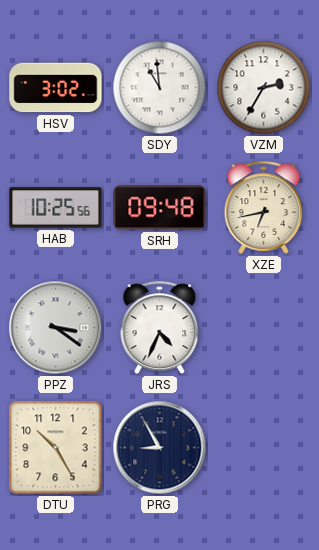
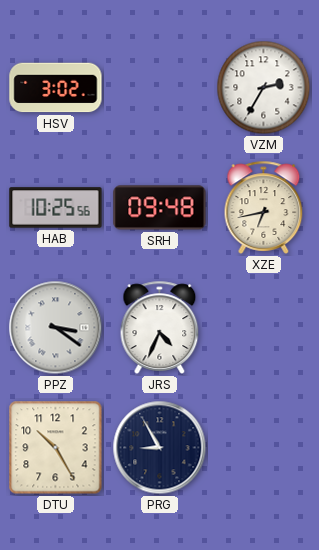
SDY: 10:59 -> none (160, 88)
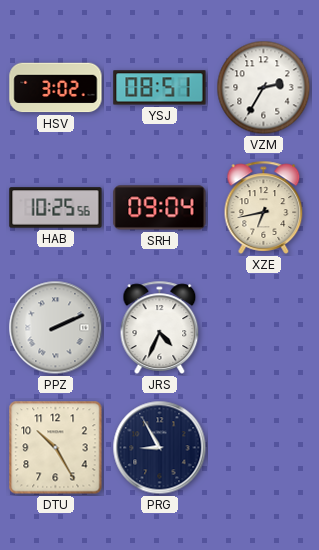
YSJ: none -> 08:51 (160, 88)
SRH: 09:48 -> 09:04 (160, 208)
PPZ: 3:21 -> 2:11 (56, 328)
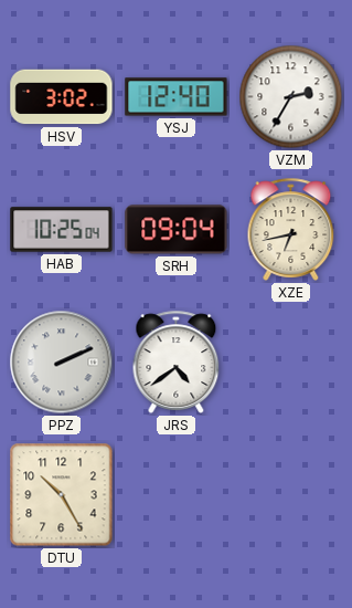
YSJ: 08:51 -> 12:40 (177, 97)
HAB: 10:25:56 -> 10:25:04 (62, 230)
JRS: 4:34 -> 4:39 (177, 361)
PRG: 8:55 -> none (160, 448)
